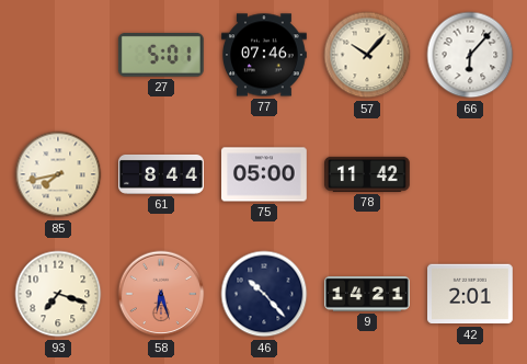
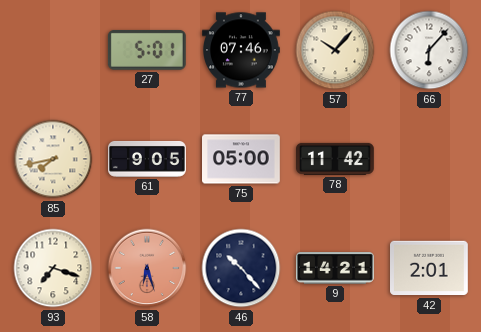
61: 8:44 -> 9:05 (148, 159)
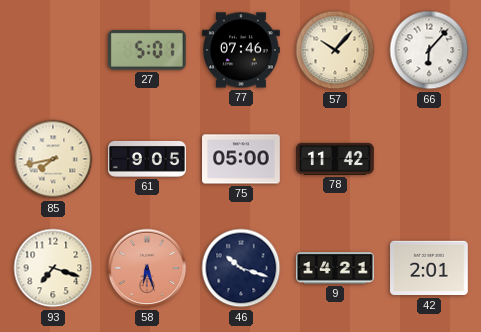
46: 10:23 -> 10:18 (241, 268)
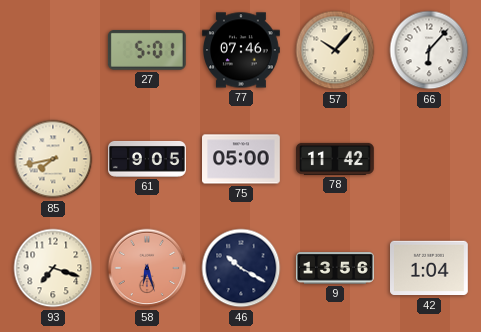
46: 10:18 -> 10:20 (241, 268)
9: 14:21 -> 13:56 (336, 268)
42: 2:01 -> 1:04 (430, 268)
